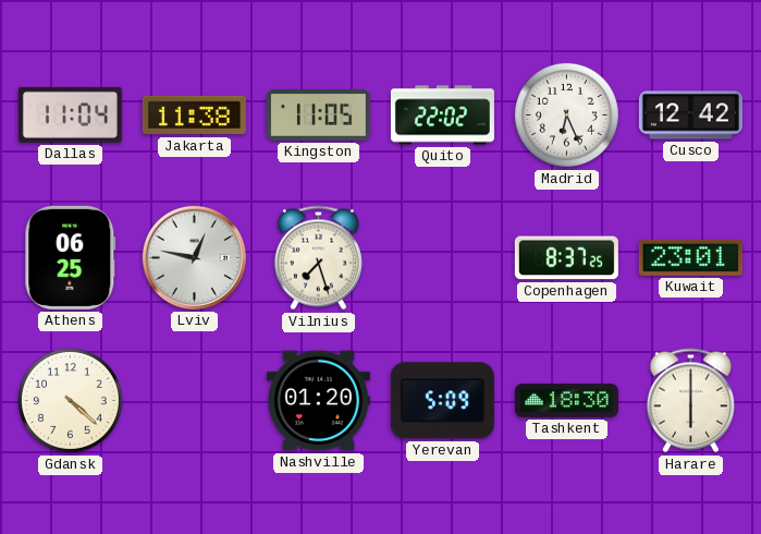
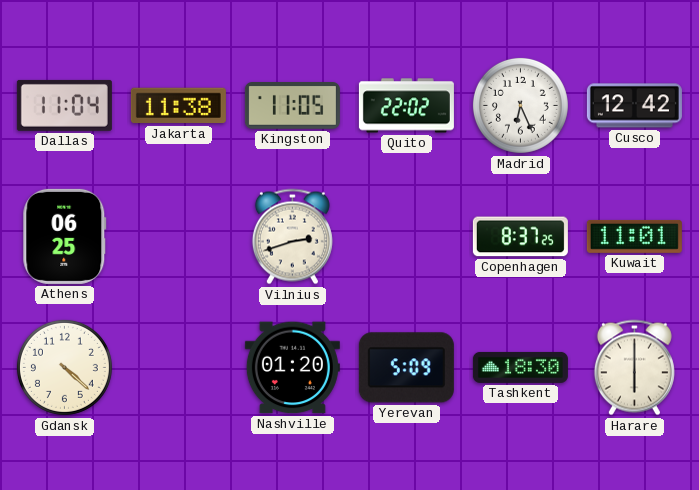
Lviv: 12:47 -> none (194, 257)
Vilnius: 7:27 -> 2:42 (292, 237)
Kuwait: 23:01 -> 11:01 (634, 236)
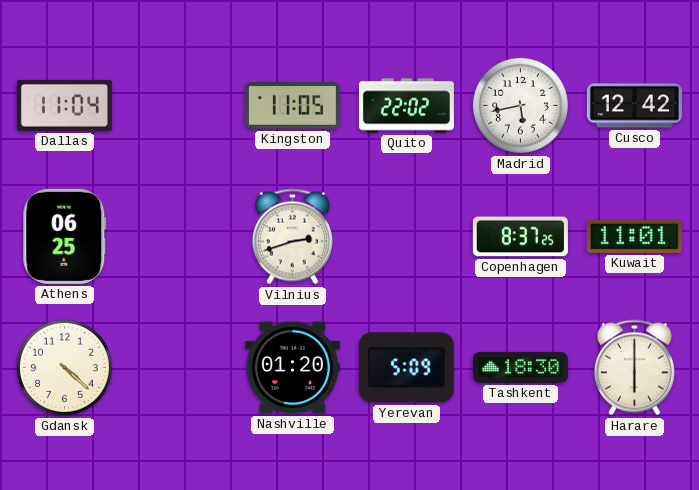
Jakarta: 11:38 -> none (178, 106)
Madrid: 6:26 -> 5:43 (520, 105)
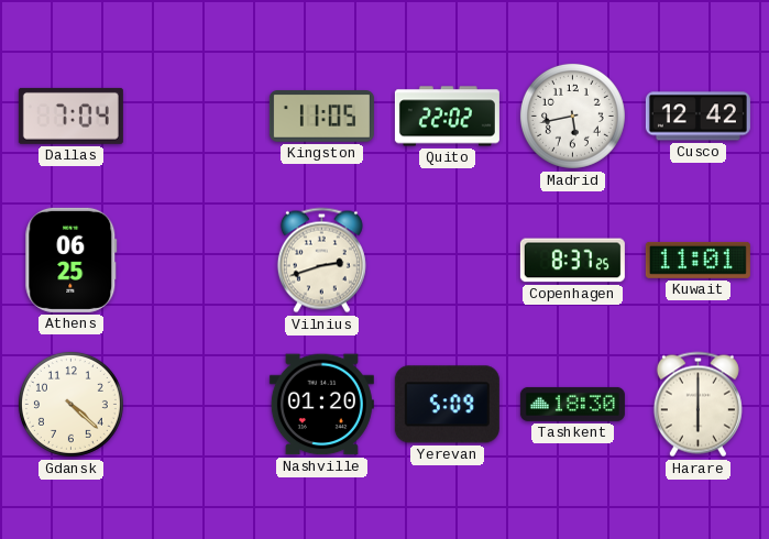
Dallas: 11:04 -> 7:04 (70, 116)
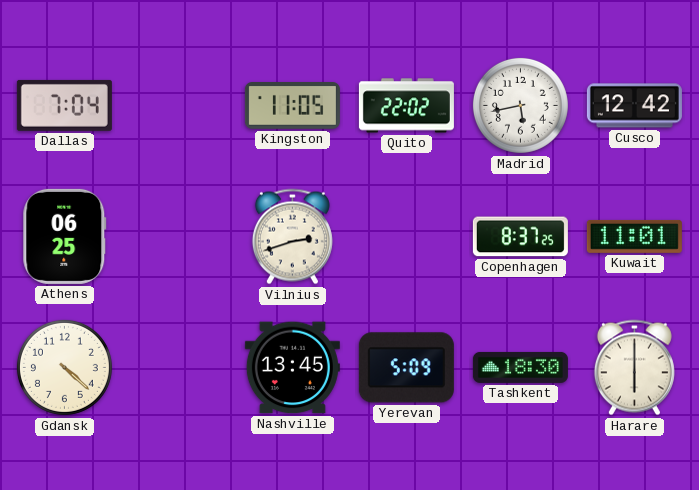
Nashville: 01:20 -> 13:45 (292, 368)
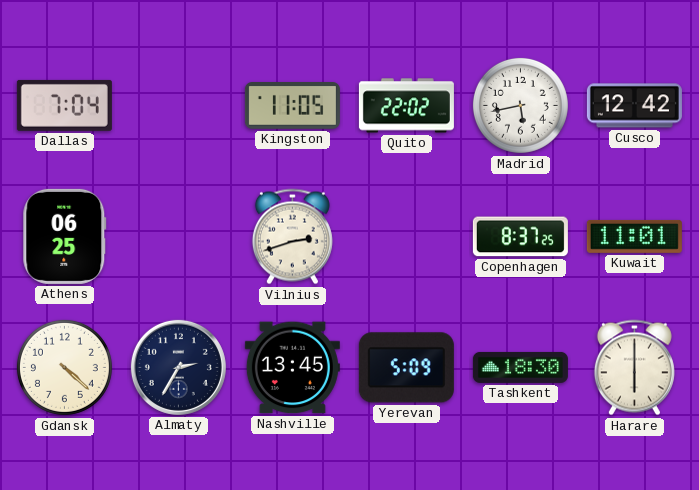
Almaty: none -> 2:35 (178, 367)
